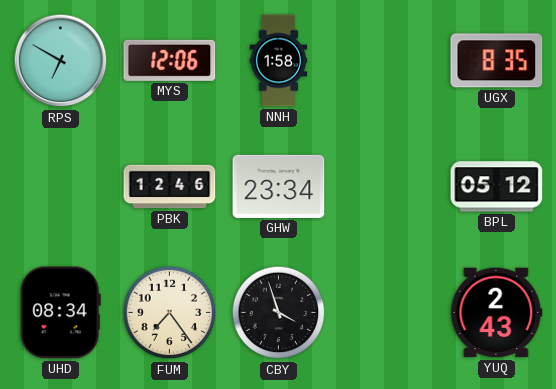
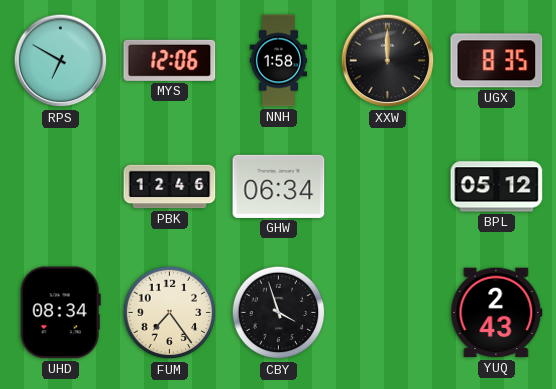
XXW: none -> 12:00 (388, 61)
GHW: 23:34 -> 06:34 (279, 186)
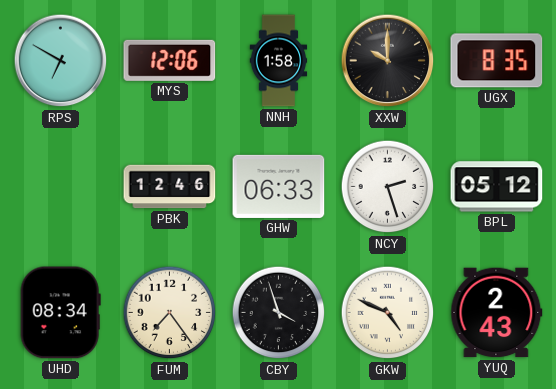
XXW: 12:00 -> 10:00 (388, 61)
GHW: 06:34 -> 06:33 (279, 186)
NCY: none -> 2:27 (388, 187)
GKW: none -> 4:49 (388, 313)
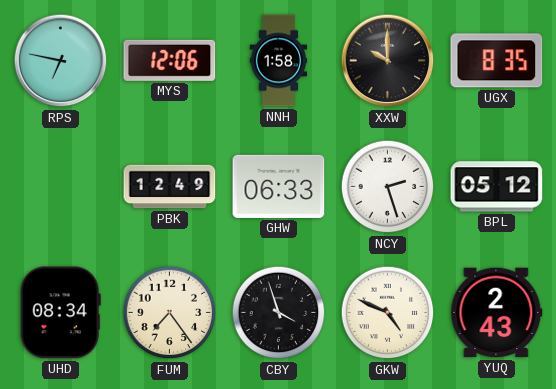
RPS: 6:50 -> 6:47 (61, 61)
PBK: 12:46 -> 12:49 (170, 187)
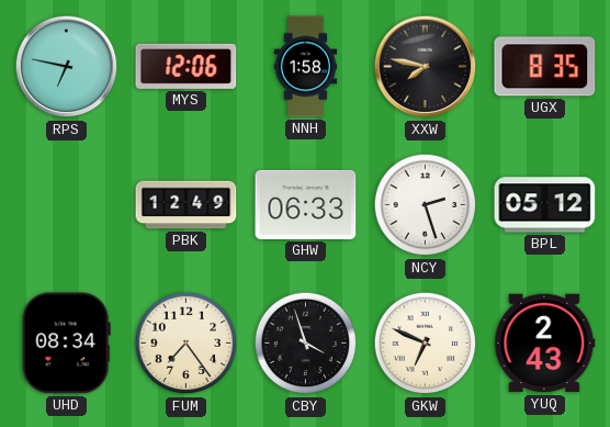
XXW: 10:00 -> 7:47 (426, 67)
GKW: 4:49 -> 6:49 (426, 344)
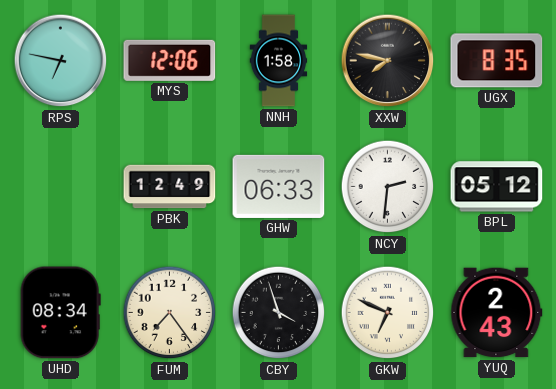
NCY: 2:27 -> 2:31 (388, 187)
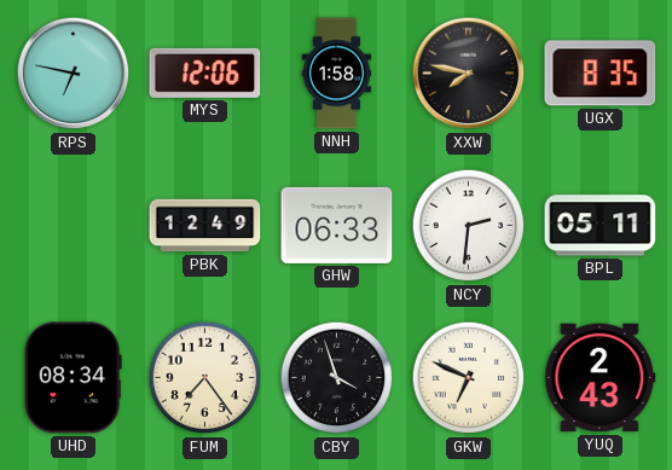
BPL: 05:12 -> 05:11 (601, 226)
